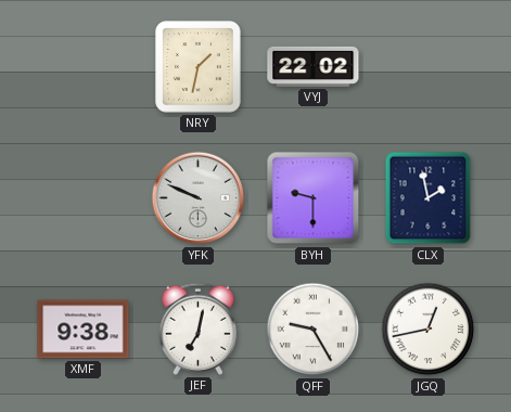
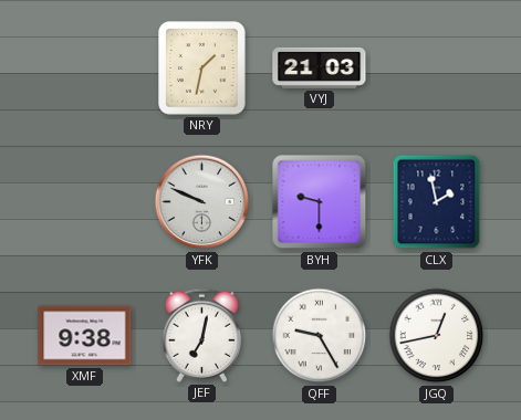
VYJ: 22:02 -> 21:03 (320, 67)
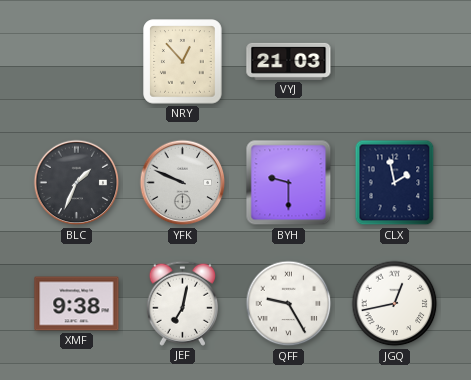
NRY: 1:32 -> 12:53 (183, 62)
BLC: none -> 1:34 (77, 183)
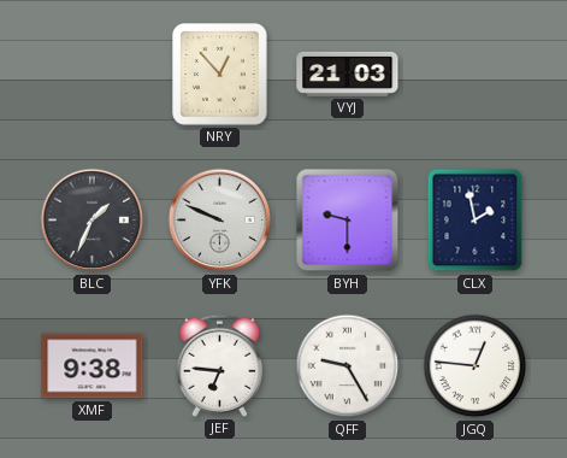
JEF: 7:02 -> 6:46 (219, 365)
JGQ: 12:43 -> 12:46 (476, 366)
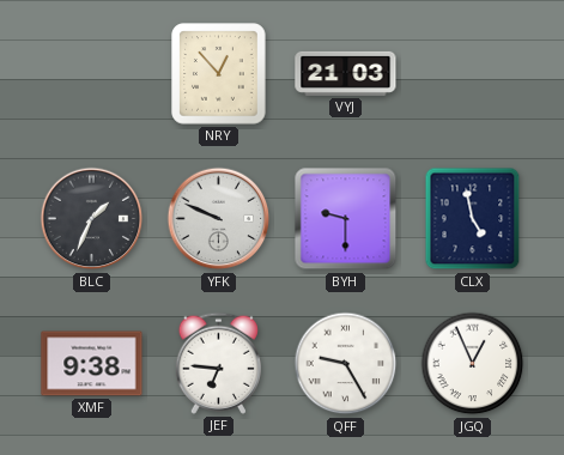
CLX: 1:58 -> 4:58 (473, 219)
JGQ: 12:46 -> 12:56 (473, 364)
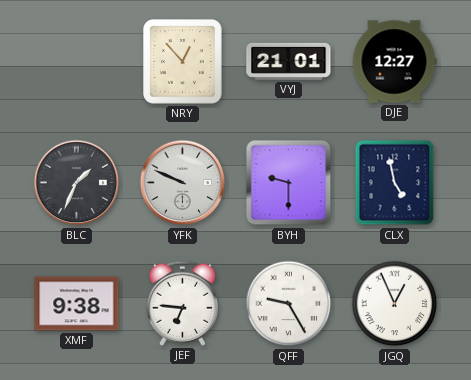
VYJ: 21:03 -> 21:01 (289, 61)
DJE: none -> 12:27 (394, 62)
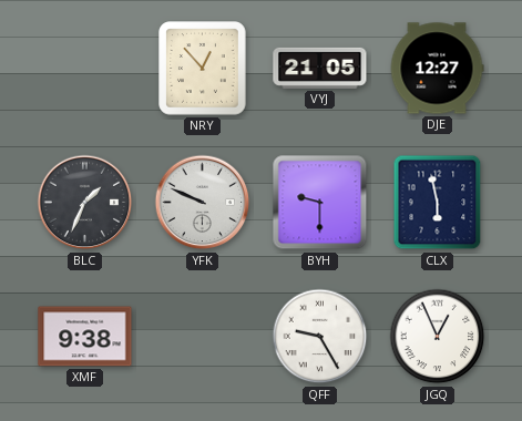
VYJ: 21:01 -> 21:05 (320, 68)
CLX: 4:58 -> 5:58 (438, 203)
JEF: 6:46 -> none (182, 303)
